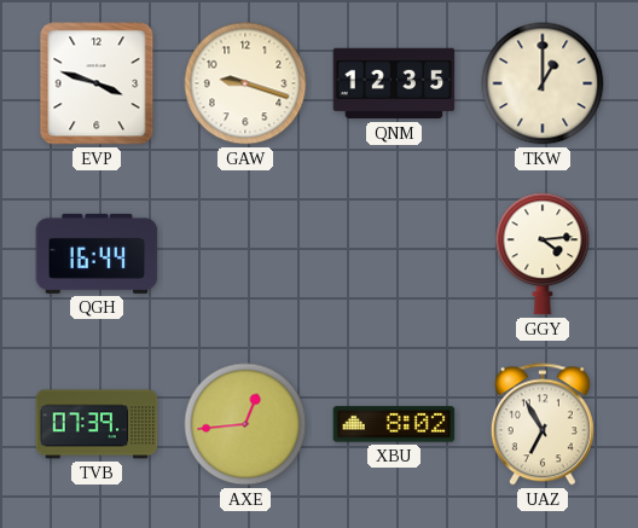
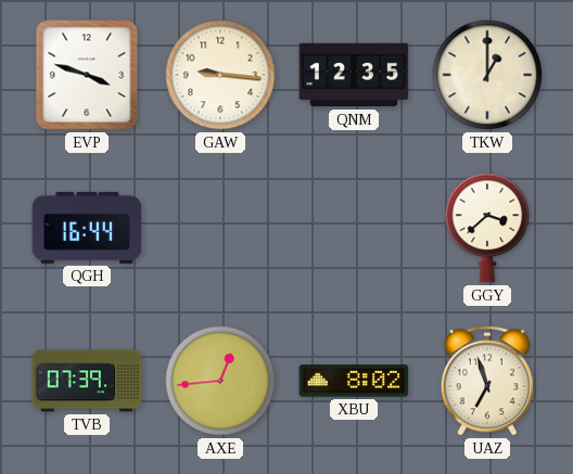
GAW: 9:18 -> 9:16 (220, 75)
GGY: 4:14 -> 3:38 (487, 228)
UAZ: 6:55 -> 6:57 (487, 381)
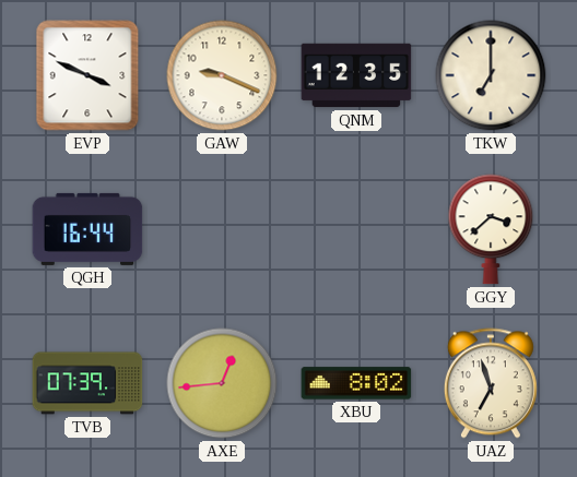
EVP: 3:48 -> 3:49 (87, 75)
GAW: 9:16 -> 9:19 (222, 75)
TKW: 1:00 -> 7:00 (491, 75)
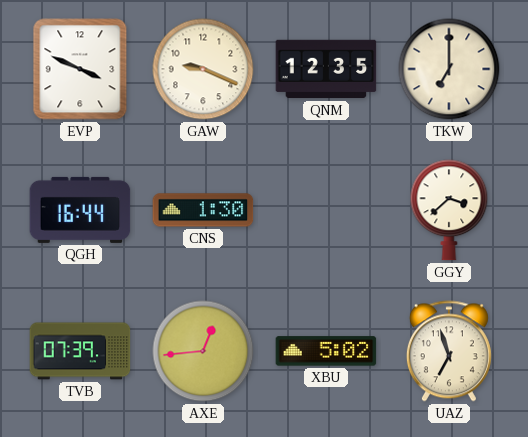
CNS: none -> 1:30 (203, 210)
XBU: 8:02 -> 5:02 (326, 351)
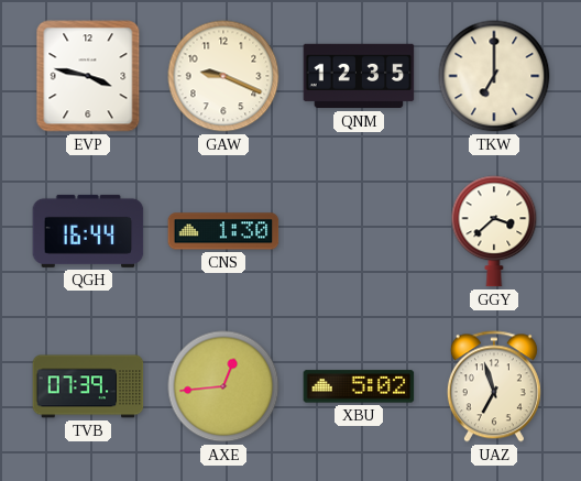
EVP: 3:49 -> 3:47 (88, 76)
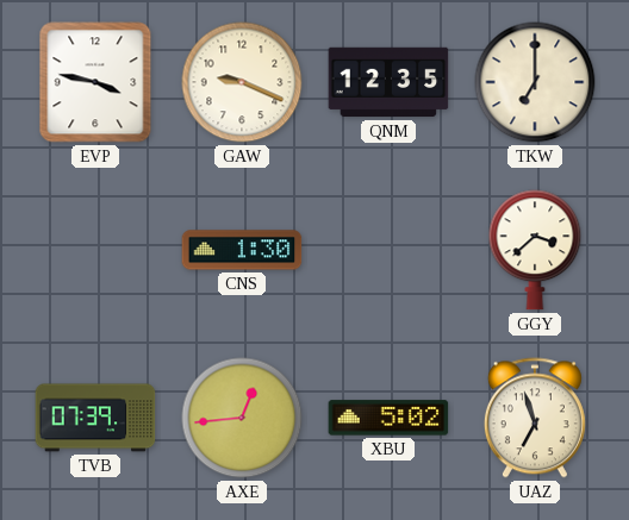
QGH: 16:44 -> none (88, 231)
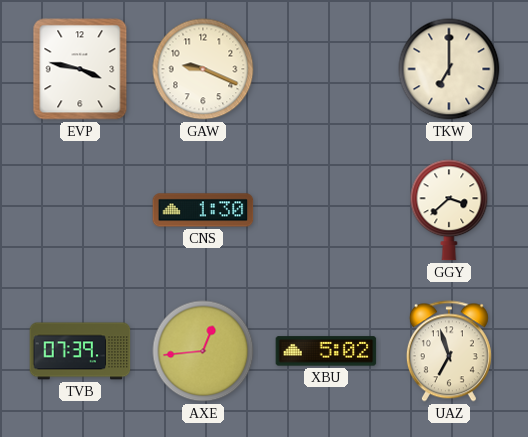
QNM: 12:35 -> none (388, 82)
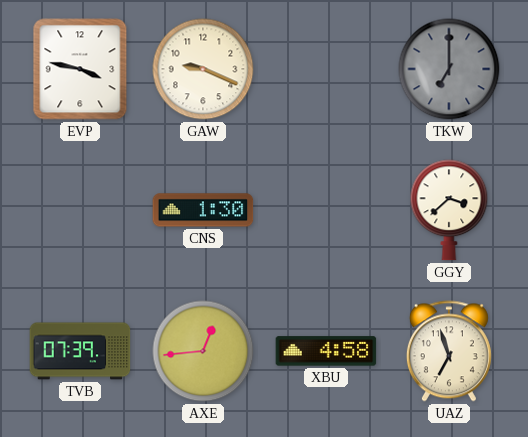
TKW dial: cream -> grey (449, 69)
XBU: 5:02 -> 4:58 (326, 351)
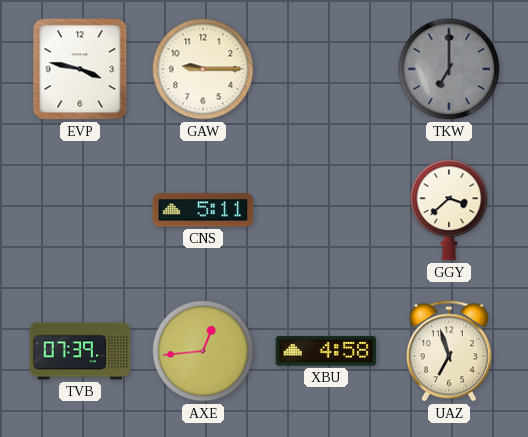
GAW: 9:19 -> 9:15 (203, 69)
CNS: 1:30 -> 5:11 (203, 210)
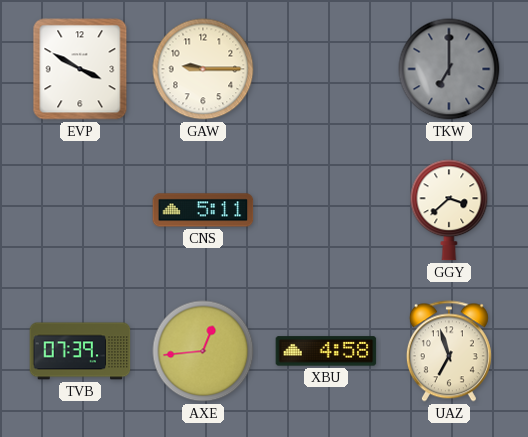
EVP: 3:47 -> 3:50 (80, 69)
